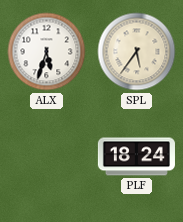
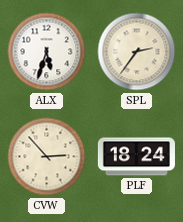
SPL: 5:36 -> 2:36 (137, 52)
CVW: none -> 2:53 (47, 157)
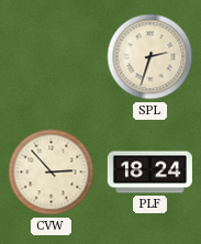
ALX: 5:33 -> none (47, 52)
SPL: 2:36 -> 2:33 (150, 57)
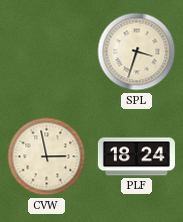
SPL: 2:33 -> 3:33 (137, 52)
CVW: 2:53 -> 2:58 (47, 157)
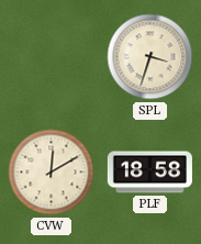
CVW: 2:58 -> 12:10 (52, 173)
PLF: 18:24 -> 18:58 (149, 173)
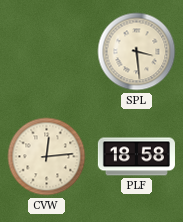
SPL: 3:33 -> 3:29 (137, 52)
CVW: 12:10 -> 12:14 (47, 157)
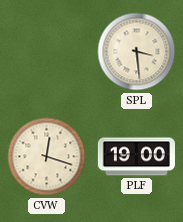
CVW: 12:14 -> 12:18 (47, 157)
PLF: 18:58 -> 19:00 (136, 157)
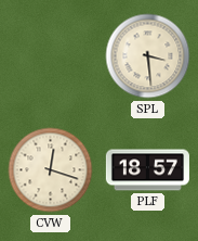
PLF: 19:00 -> 18:57 (147, 170)
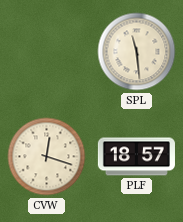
SPL: 3:29 -> 11:29 (137, 52)
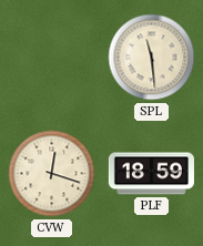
PLF: 18:57 -> 18:59 (151, 174)
